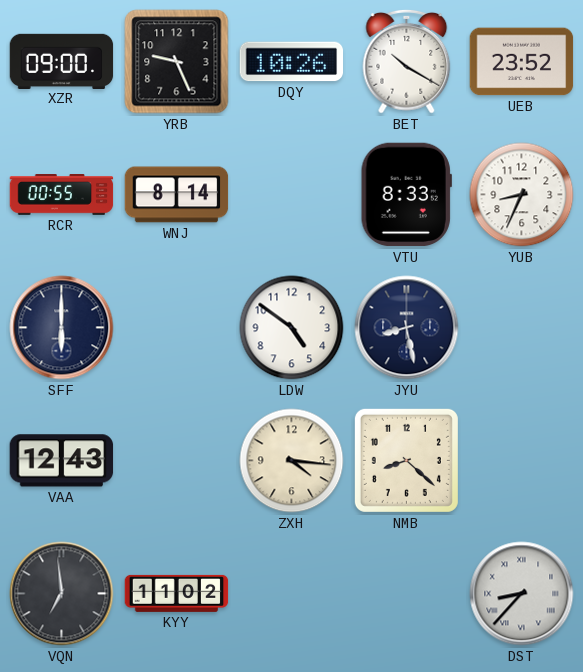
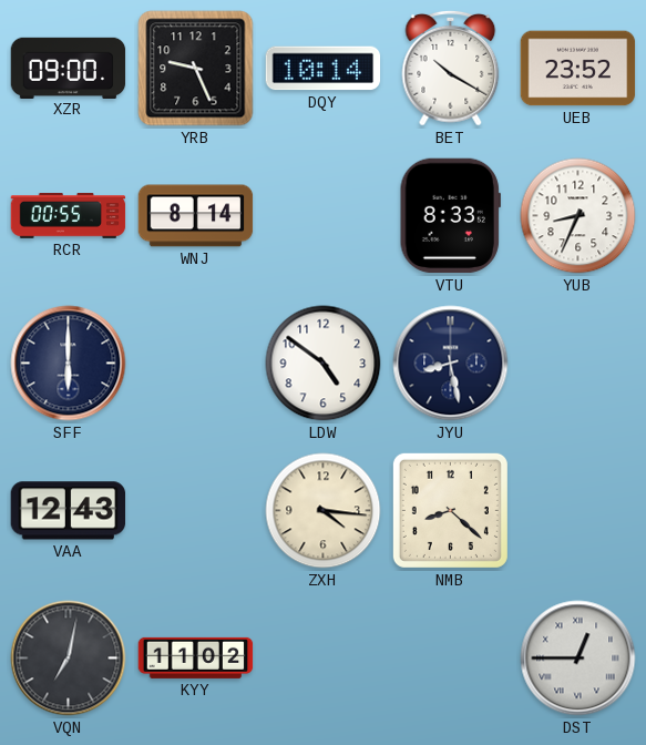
DQY: 10:26 -> 10:14 (324, 69)
VQN: 6:59 -> 7:02 (69, 659)
DST: 8:37 -> 12:45 (578, 659)
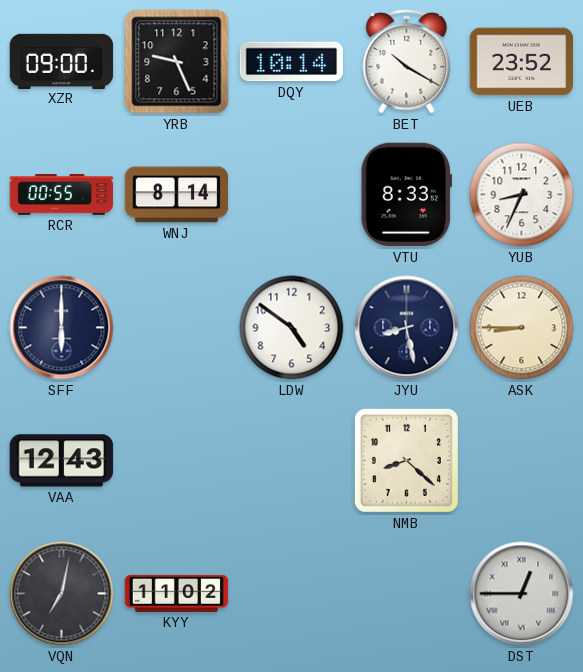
ASK: none -> 8:45 (522, 328)
ZXH: 4:16 -> none (324, 511)
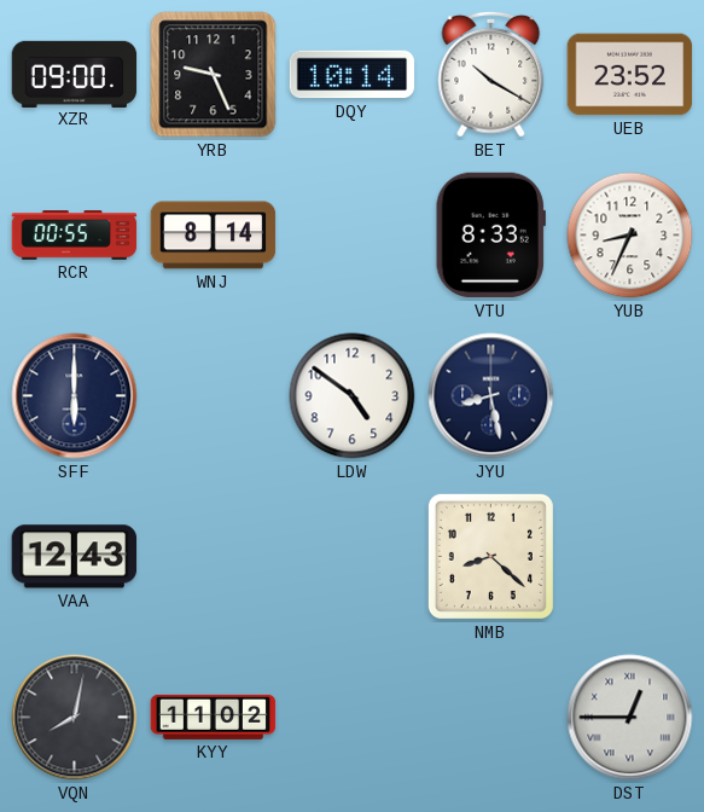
ASK: 8:45 -> none (522, 328)
VQN: 7:02 -> 8:02 (75, 718)
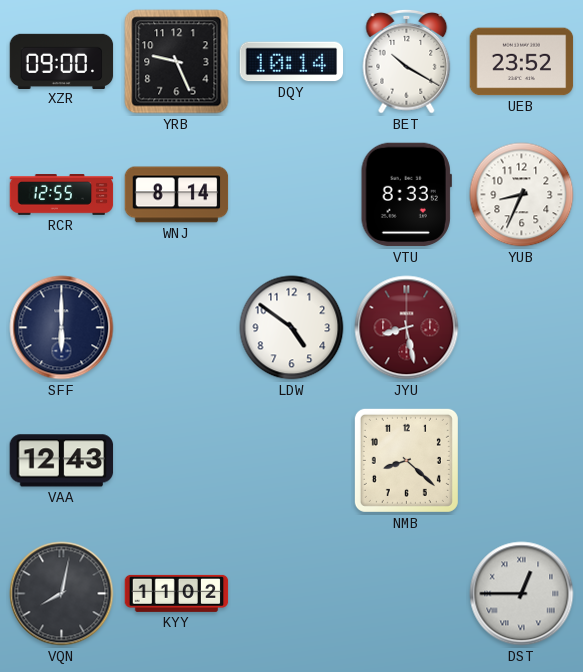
RCR: 00:55 -> 12:55 (62, 195)
JYU dial: navy -> burgundy (407, 328)
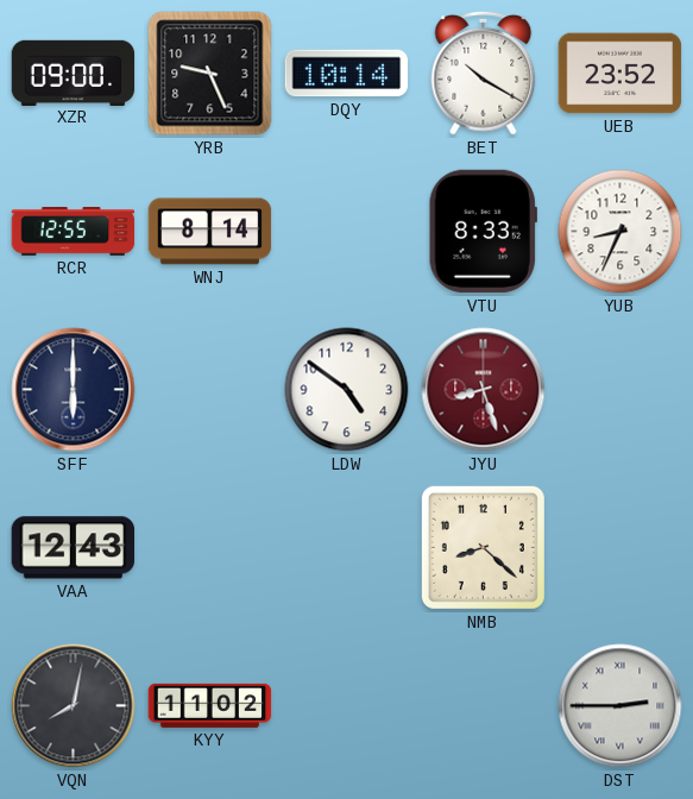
JYU: 8:28 -> 8:27 (484, 390)
DST: 12:45 -> 2:45 (620, 706)
